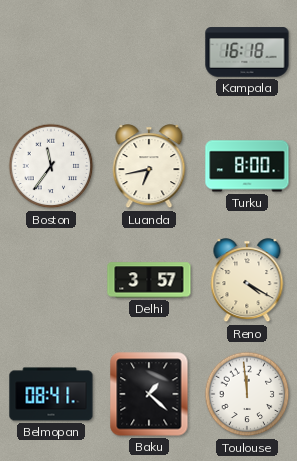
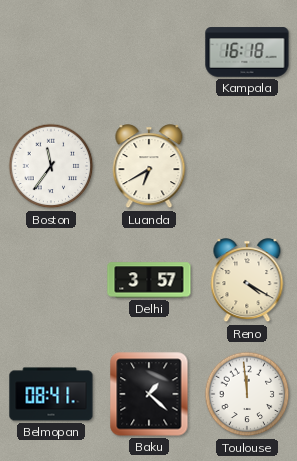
Luanda: 6:43 -> 6:40 (149, 167)
Turku: 8:00 -> none (247, 166)
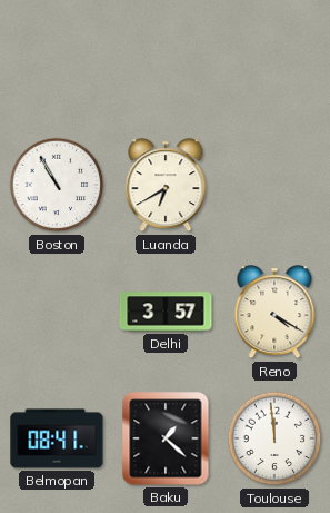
Kampala: 16:18 -> none (247, 52)
Boston: 11:36 -> 10:55 (57, 185)
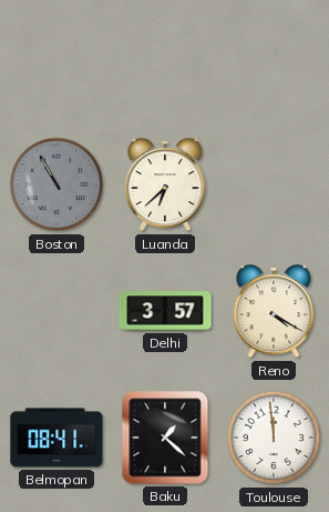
Boston dial: white -> grey (56, 184)
Luanda: 6:40 -> 6:38 (165, 185)
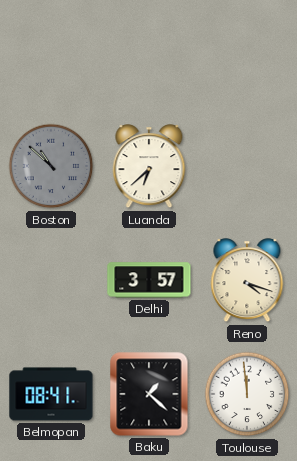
Boston: 10:55 -> 10:52 (51, 166)
Reno: 4:20 -> 4:18 (247, 281)
